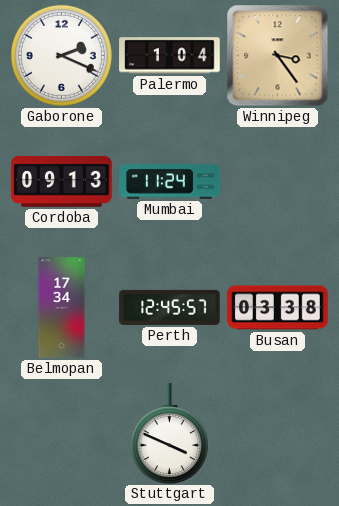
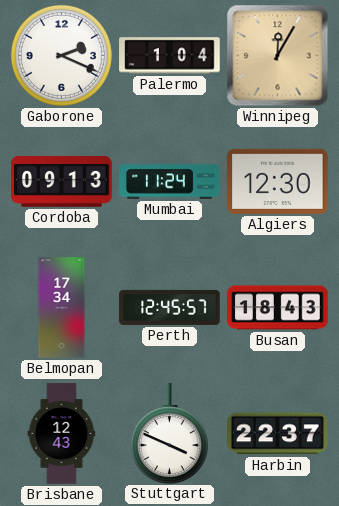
Winnipeg: 3:24 -> 12:05 (278, 56)
Algiers: none -> 12:30 (278, 181)
Busan: 03:38 -> 18:43 (278, 308)
Brisbane: none -> 12:43 (62, 434)
Harbin: none -> 22:37 (278, 434)
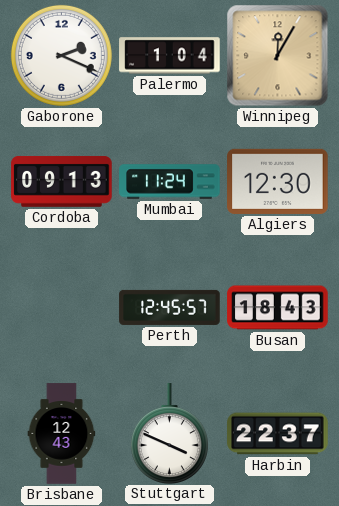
Belmopan: 17:34 -> none (62, 308)
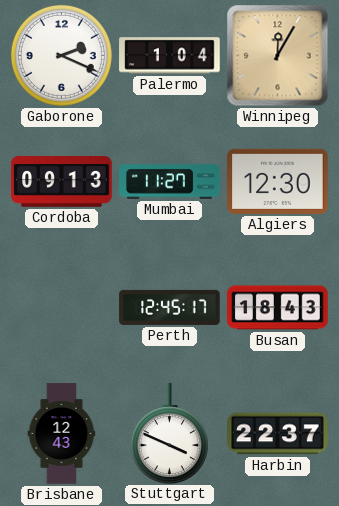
Mumbai: 11:24 -> 11:27 (170, 182)
Perth: 12:45:57 -> 12:45:17 (170, 307)
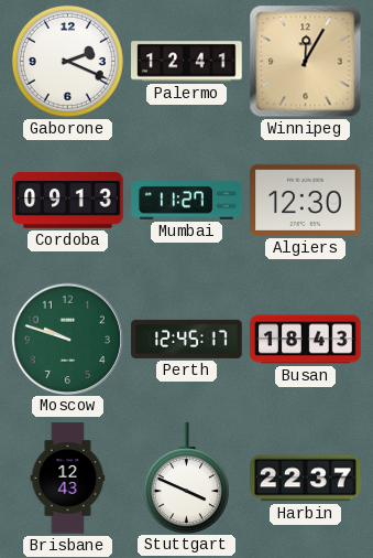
Palermo: 1:04 -> 12:41 (187, 62)
Moscow: none -> 9:48 (67, 339)
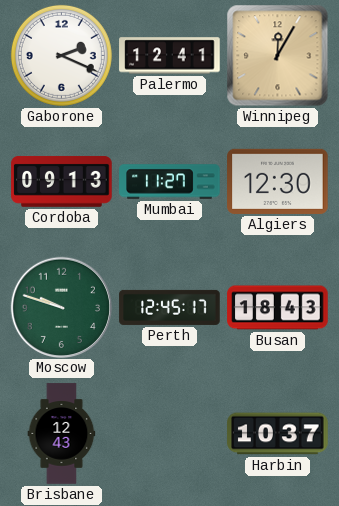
Stuttgart: 3:49 -> none (186, 477)
Harbin: 22:37 -> 10:37 (278, 434)
